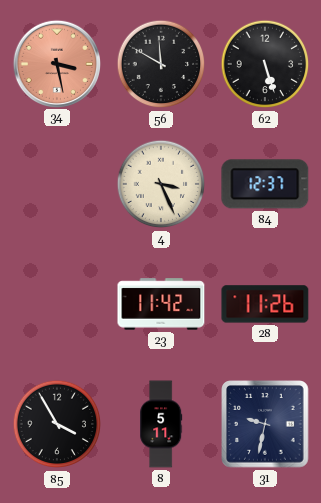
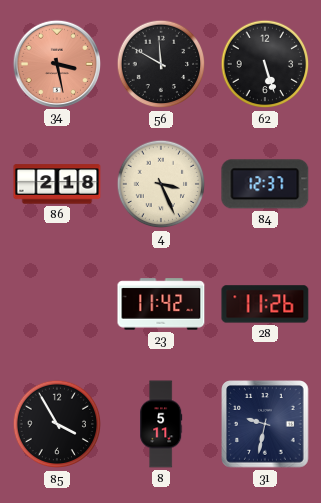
86: none -> 2:18 (57, 184)
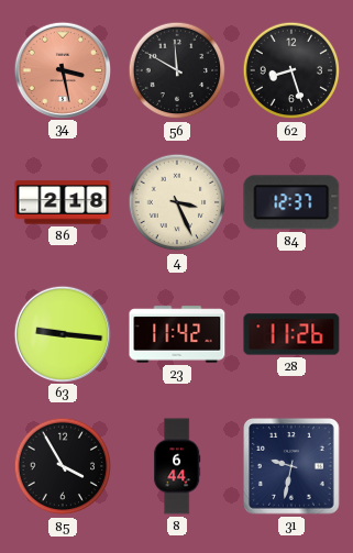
62: 5:27 -> 8:27 (291, 70)
63: none -> 9:16 (62, 333)
8: 5:11 -> 6:44 (177, 466)
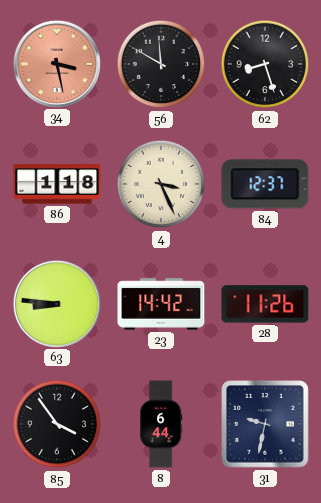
86: 2:18 -> 1:18 (57, 184)
63: 9:16 -> 8:46 (56, 303)
23: 11:42 -> 14:42 (161, 304)
85: 3:55 -> 3:54 (57, 424)
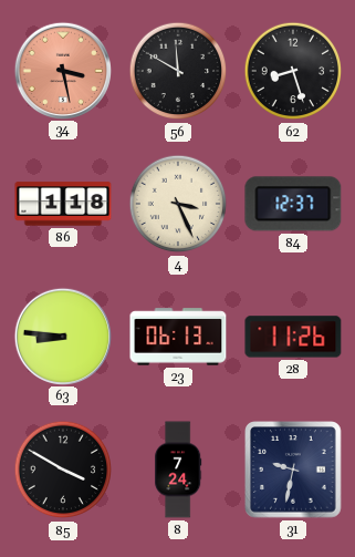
23: 14:42 -> 06:13 (178, 337)
85: 3:54 -> 3:50 (63, 470)
8: 6:44 -> 7:24 (178, 470)
